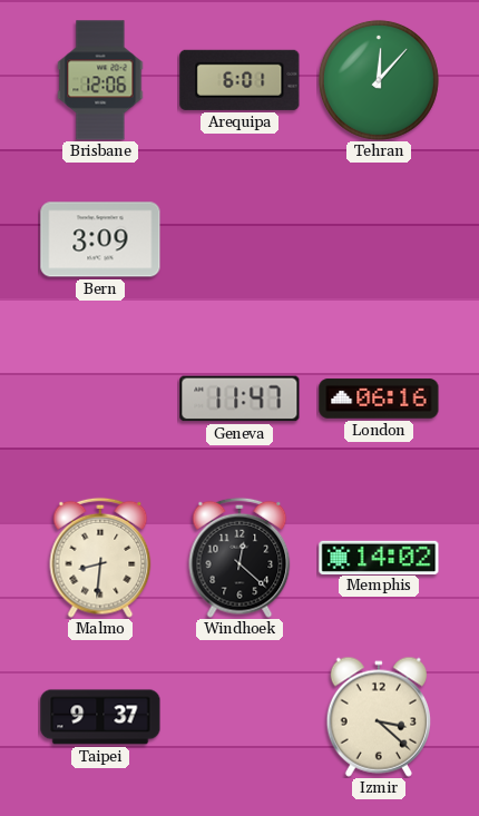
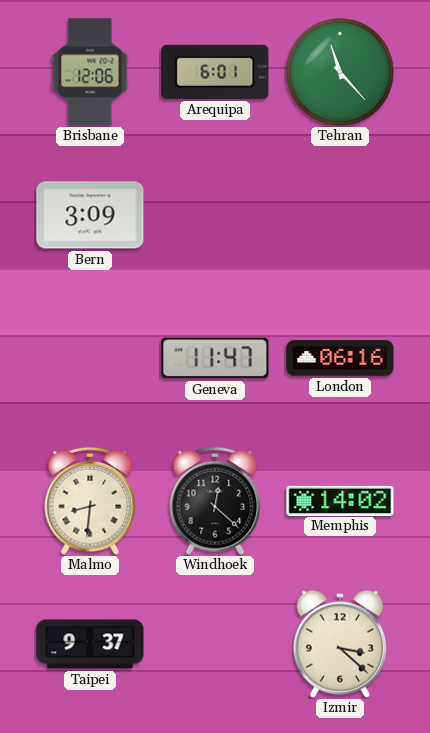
Tehran: 12:07 -> 11:23 (340, 72)
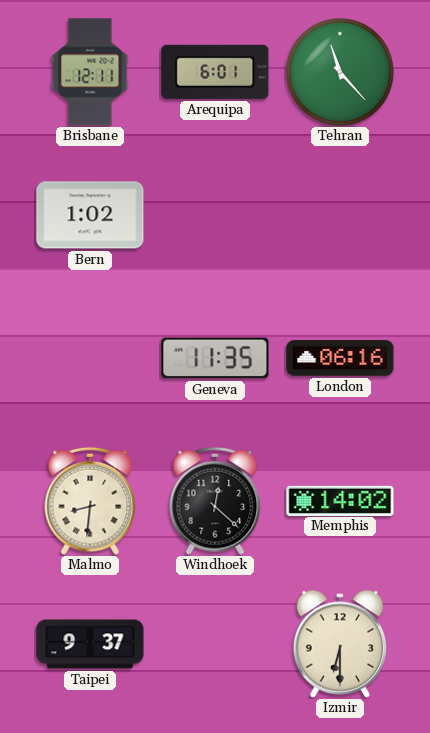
Brisbane: 12:06 -> 12:11 (90, 72)
Bern: 3:09 -> 1:02 (90, 215)
Geneva: 11:47 -> 11:35 (215, 358)
Izmir: 3:22 -> 6:30 (339, 644)
